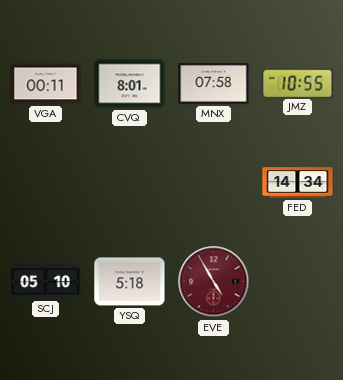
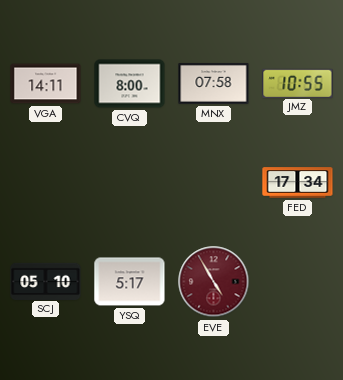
VGA: 00:11 -> 14:11 (46, 84)
CVQ: 8:01 -> 8:00 (130, 84)
FED: 14:34 -> 17:34 (298, 183)
YSQ: 5:18 -> 5:17 (130, 282)
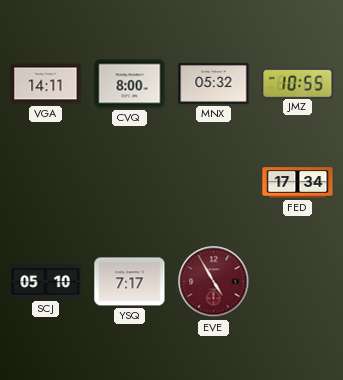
MNX: 07:58 -> 05:32 (214, 83)
YSQ: 5:17 -> 7:17 (130, 282)
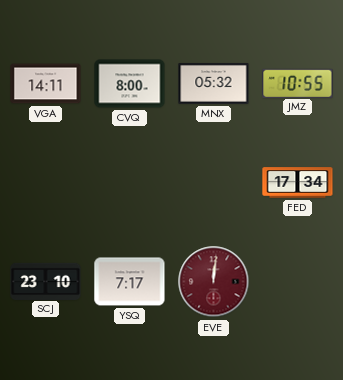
SCJ: 05:10 -> 23:10 (46, 281)
EVE: 4:55 -> 12:01 (214, 282)
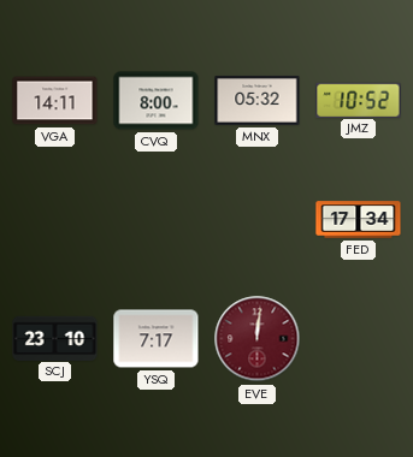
JMZ: 10:55 -> 10:52 (359, 100)
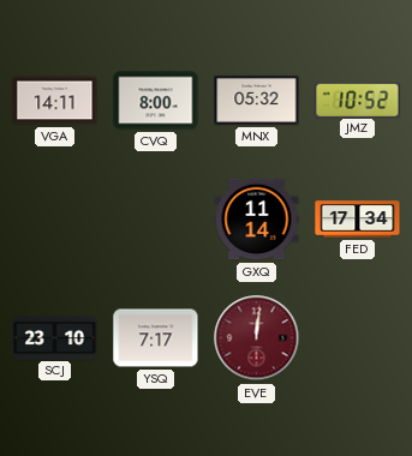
GXQ: none -> 11:14 (257, 220)
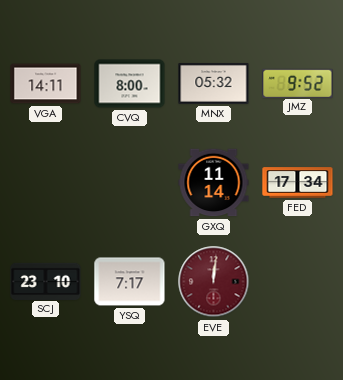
JMZ: 10:52 -> 9:52 (298, 83)
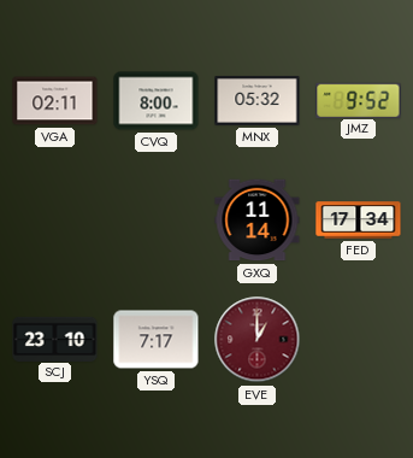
VGA: 14:11 -> 02:11 (55, 101)
EVE: 12:01 -> 1:00 (258, 340)
